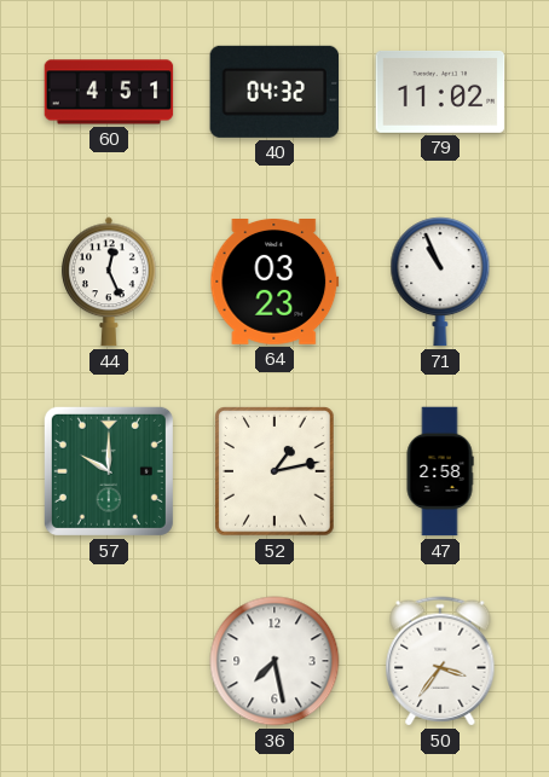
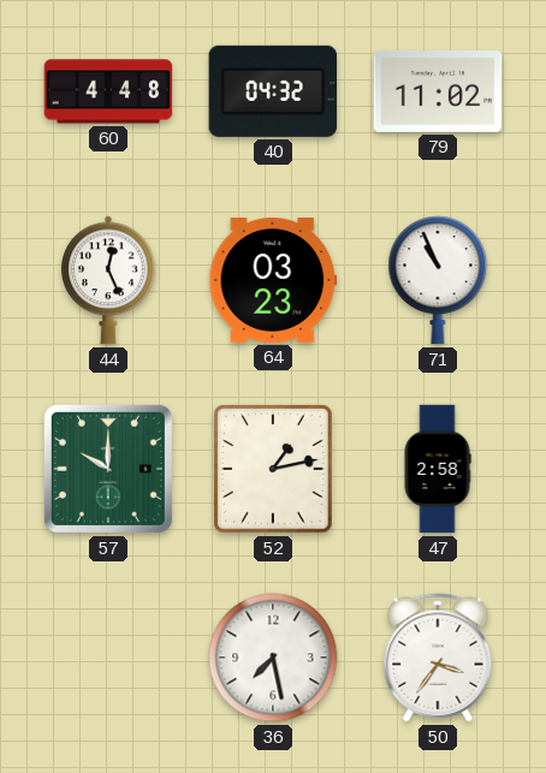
60: 4:51 -> 4:48 (108, 91)
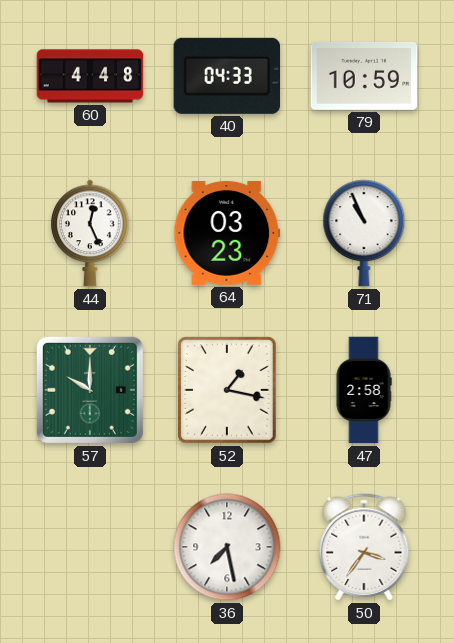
40: 04:32 -> 04:33 (226, 76)
79: 11:02 -> 10:59 (364, 76)
52: 1:13 -> 1:17 (227, 390)
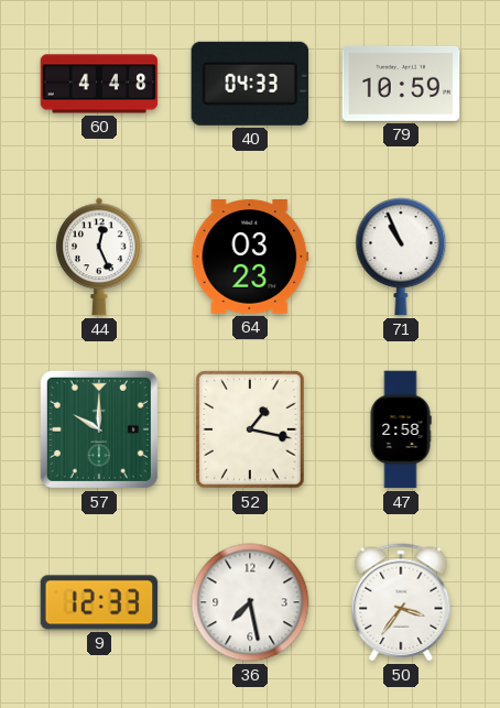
9: none -> 12:33 (99, 602)
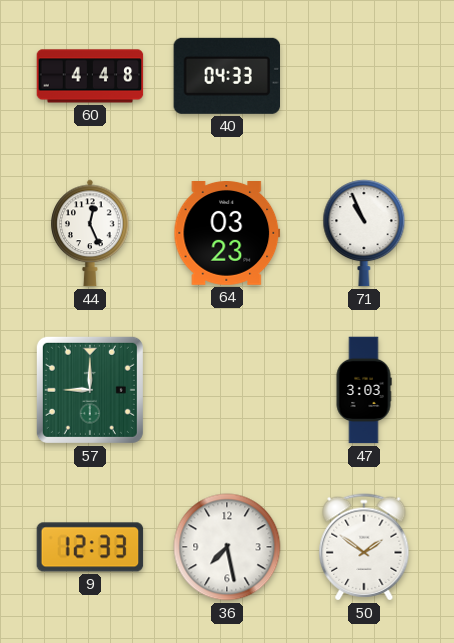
79: 10:59 -> none (401, 84)
57: 10:00 -> 9:00 (90, 390)
52: 1:17 -> none (250, 429)
47: 2:58 -> 3:03 (364, 390)
50: 3:36 -> 1:51 (364, 547)
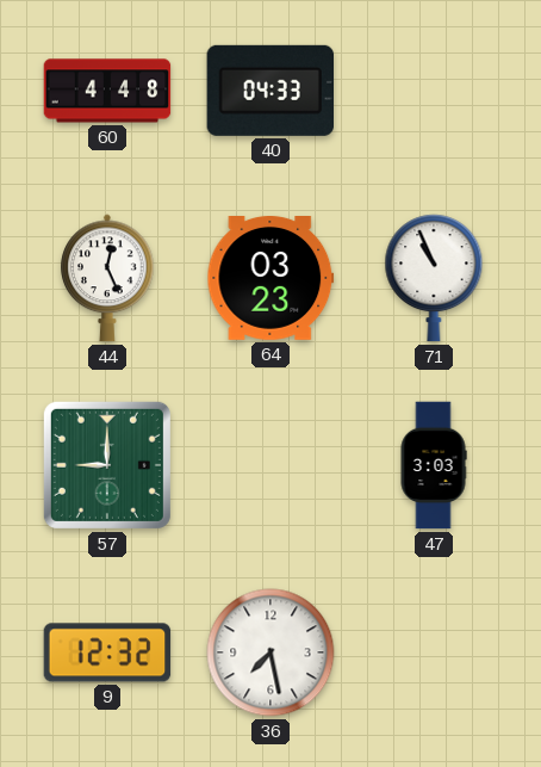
9: 12:33 -> 12:32 (107, 652)
50: 1:51 -> none (364, 547)
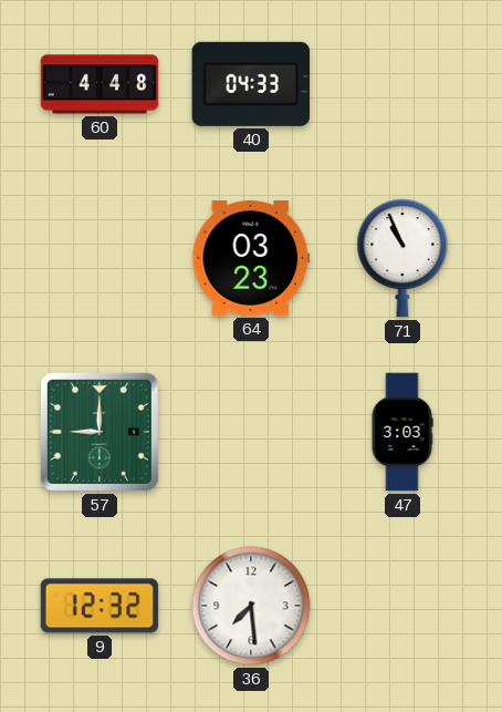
44: 12:26 -> none (107, 278)
36: 7:28 -> 7:29 (251, 606)
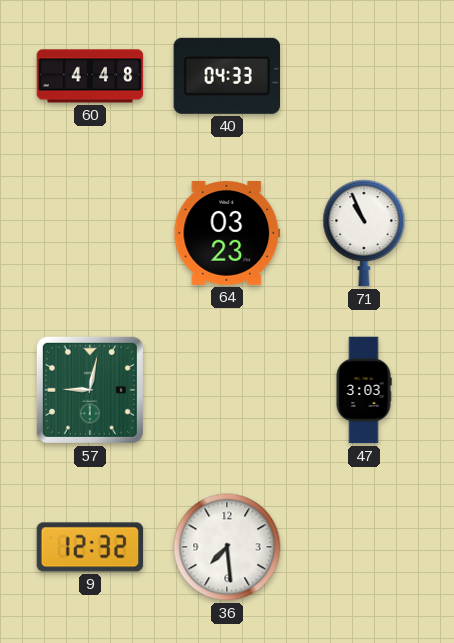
57: 9:00 -> 9:02 (90, 390)
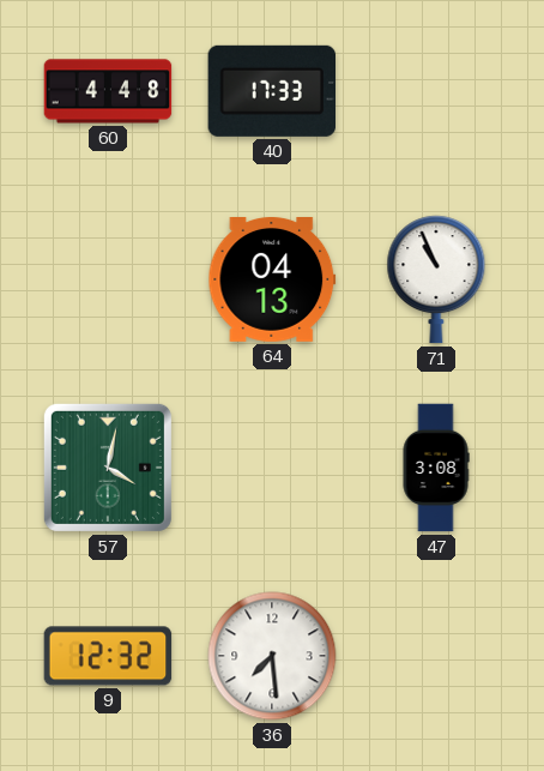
40: 04:33 -> 17:33 (271, 91)
64: 03:23 -> 04:13 (272, 281)
57: 9:02 -> 4:02 (108, 468)
47: 3:03 -> 3:08 (436, 468)
